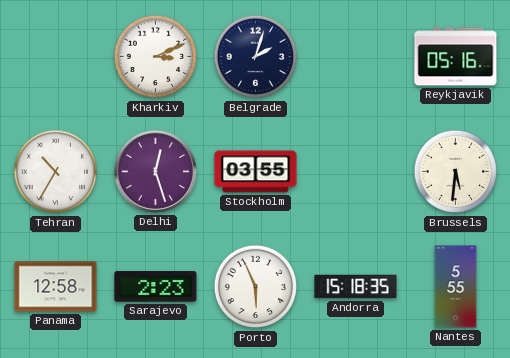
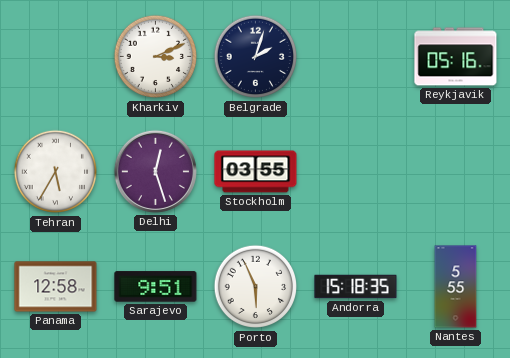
Tehran: 10:35 -> 5:35 (56, 172)
Brussels: 5:31 -> none (456, 172)
Sarajevo: 2:23 -> 9:51 (156, 287)
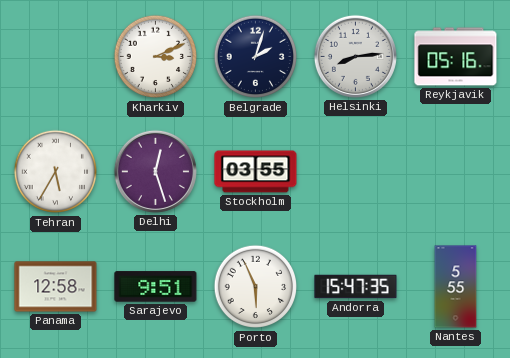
Helsinki: none -> 8:14 (355, 56)
Andorra: 15:18 -> 15:47 (356, 287)
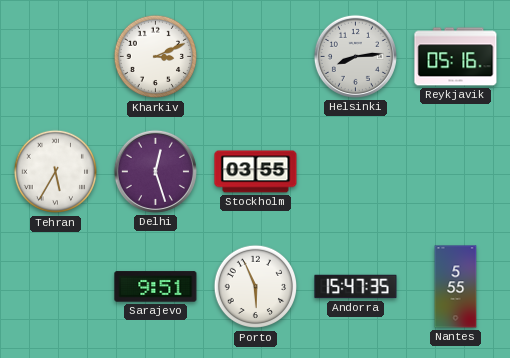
Belgrade: 2:03 -> none (256, 57)
Panama: 12:58 -> none (56, 287)
